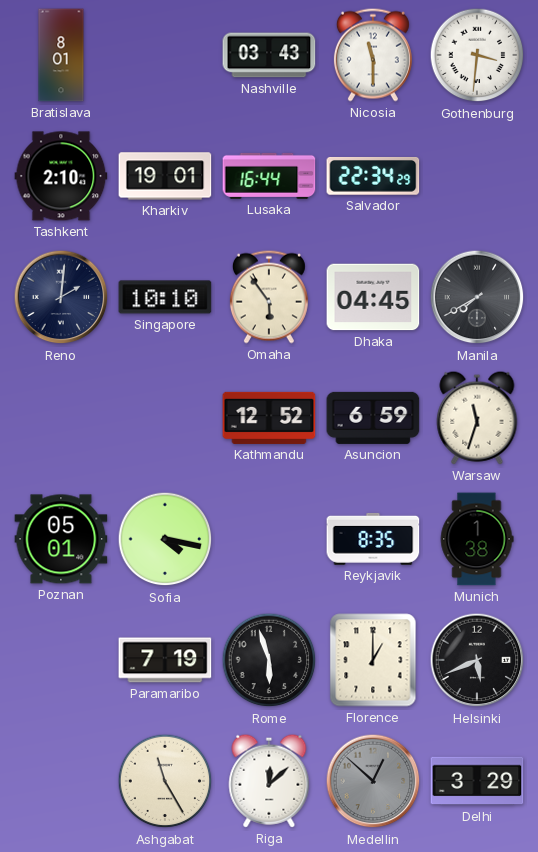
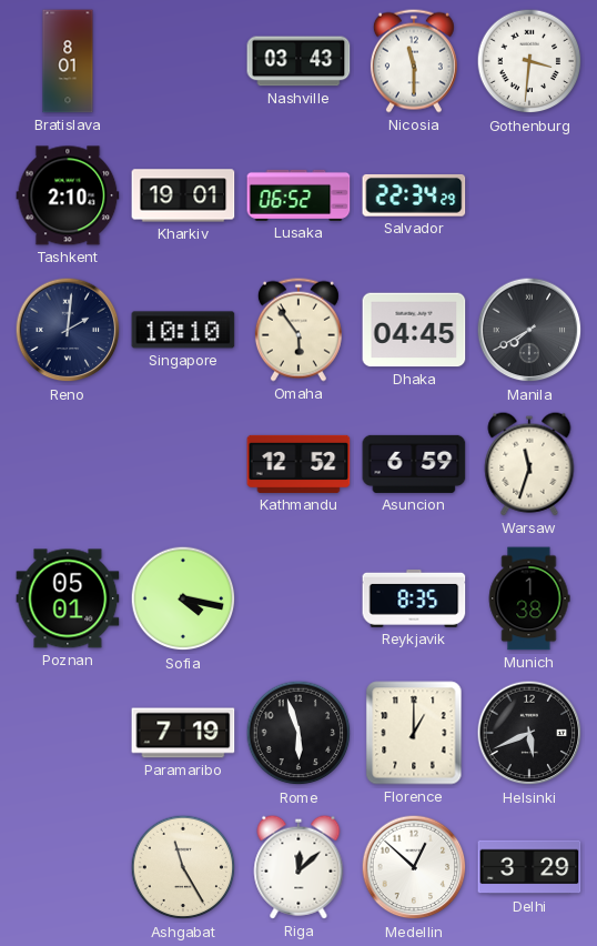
Lusaka: 16:44 -> 06:52 (298, 195)
Medellin dial: grey -> white (414, 867)
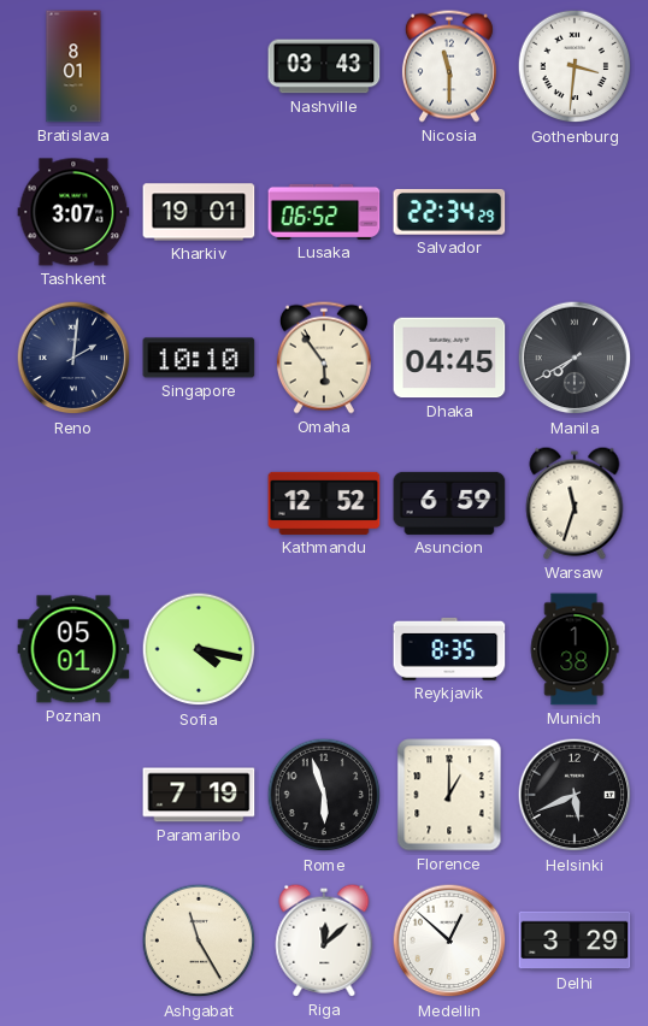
Tashkent: 2:10 -> 3:07 (73, 212)
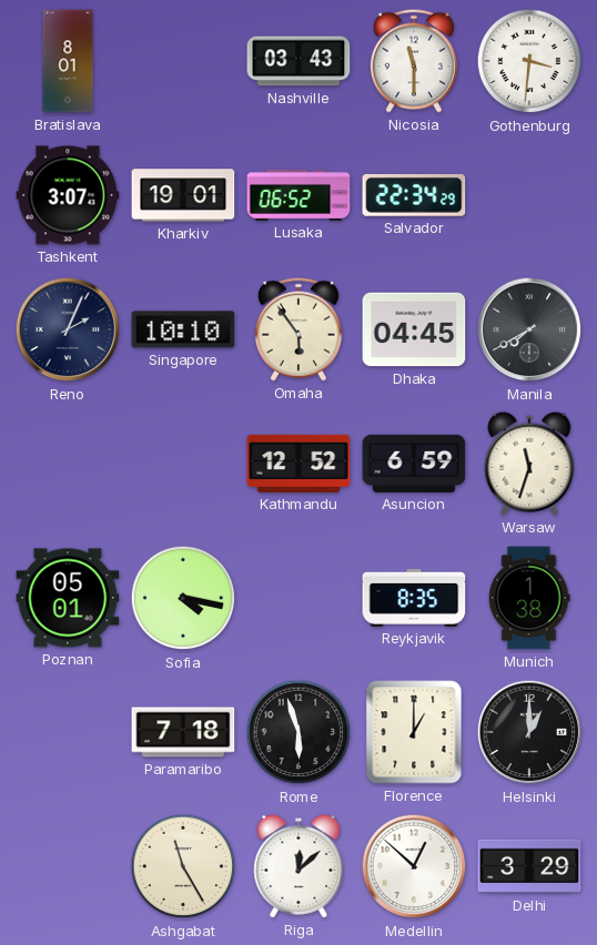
Reno: 2:01 -> 2:04 (68, 329)
Paramaribo: 7:19 -> 7:18 (183, 732)
Helsinki: 5:41 -> 1:00 (529, 732)
